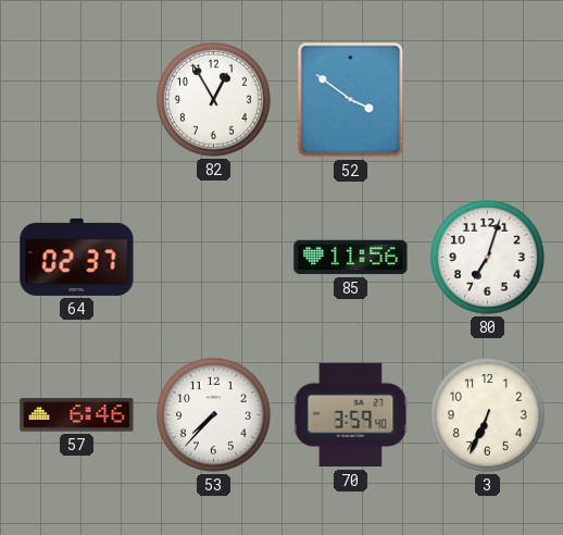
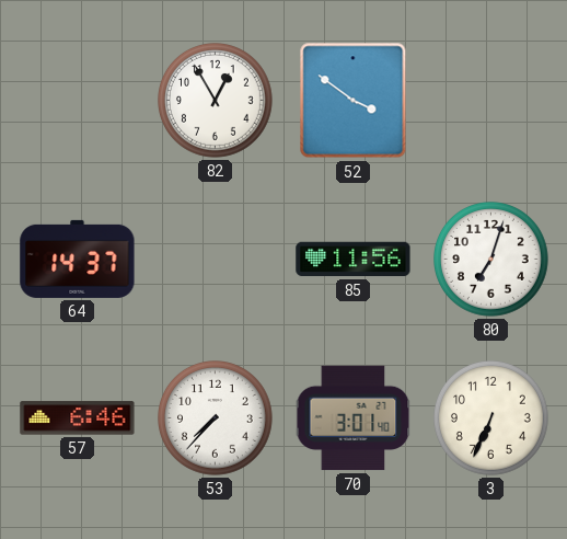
64: 02:37 -> 14:37 (78, 259)
70: 3:59 -> 3:01 (354, 418)
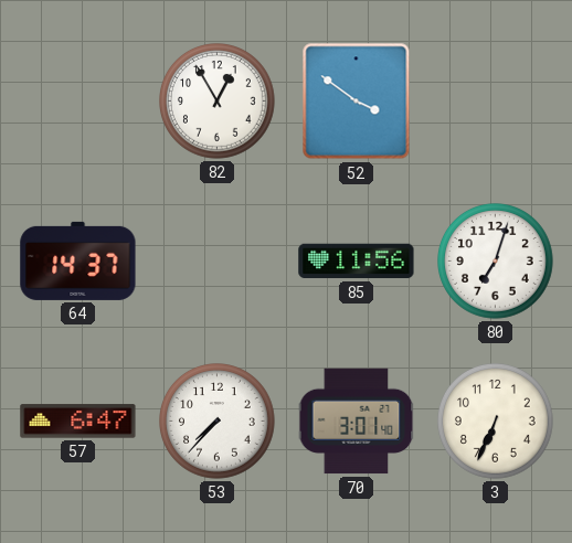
57: 6:46 -> 6:47 (78, 422)
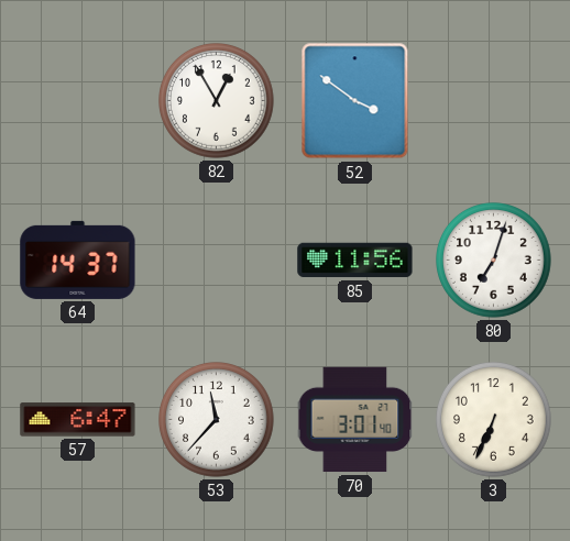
53: 7:37 -> 11:37 (217, 420)
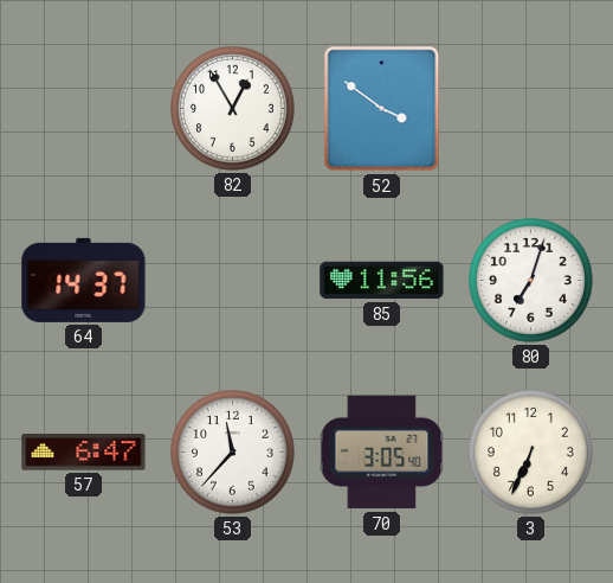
70: 3:01 -> 3:05 (382, 453)
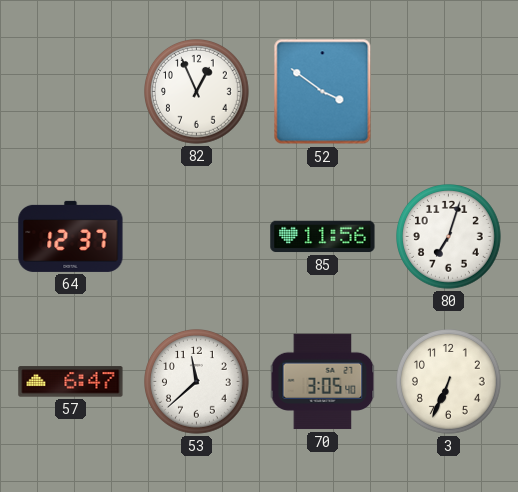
82: 12:55 -> 12:56 (197, 92)
64: 14:37 -> 12:37 (71, 236)
53: 11:37 -> 11:38 (197, 382)
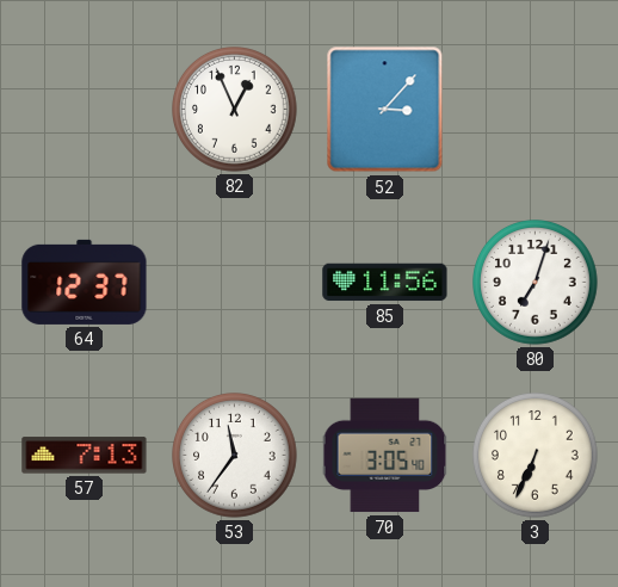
52: 3:51 -> 3:07 (385, 110)
57: 6:47 -> 7:13 (85, 456)
53: 11:38 -> 11:36 (235, 456)
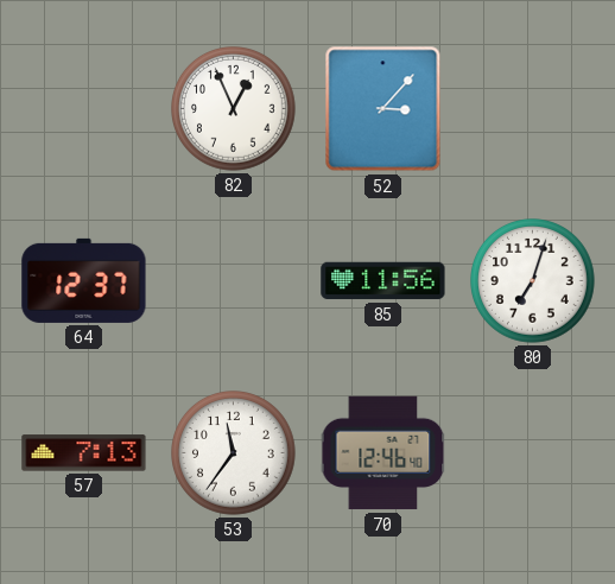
70: 3:05 -> 12:46 (383, 453)
3: 6:34 -> none (536, 456)
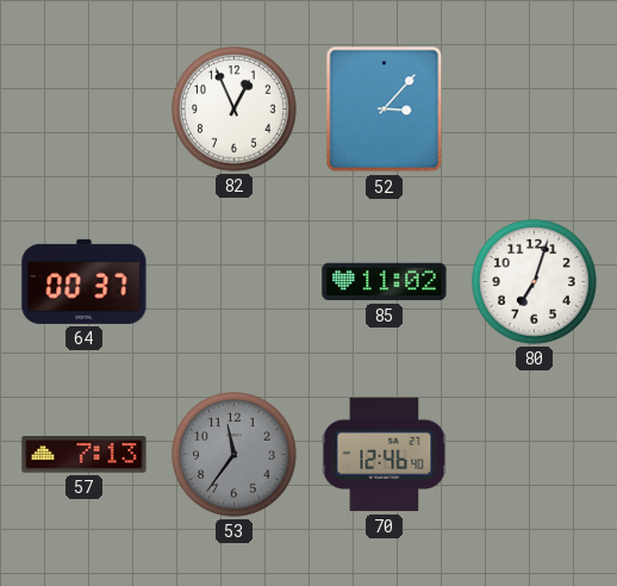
64: 12:37 -> 00:37 (85, 281)
85: 11:56 -> 11:02 (385, 282)
53 dial: white -> grey (235, 455)
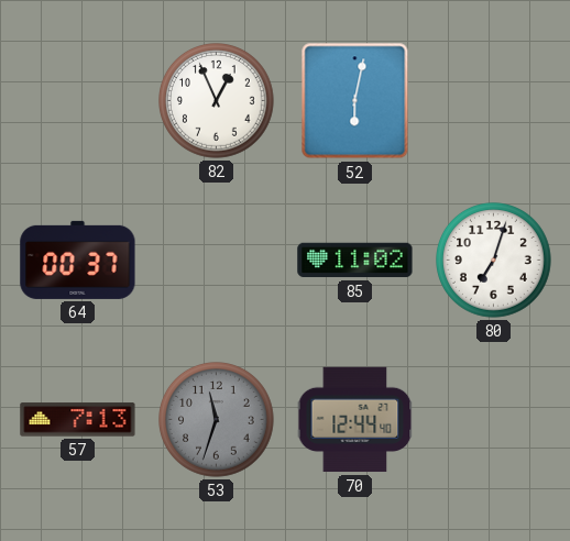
52: 3:07 -> 6:02 (355, 101)
53: 11:36 -> 11:33 (217, 420)
70: 12:46 -> 12:44 (355, 420)
